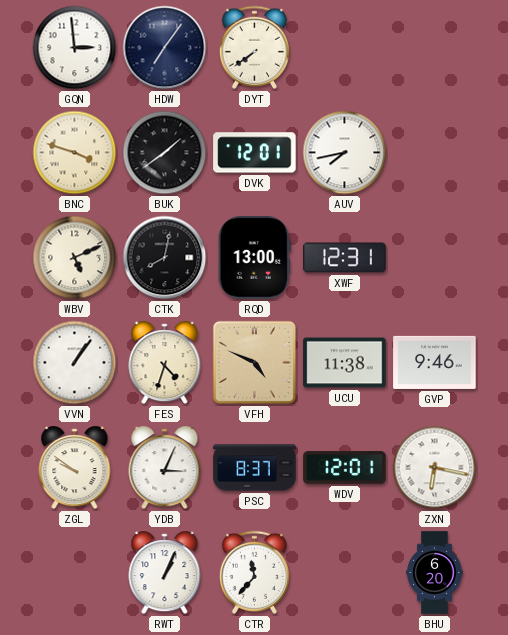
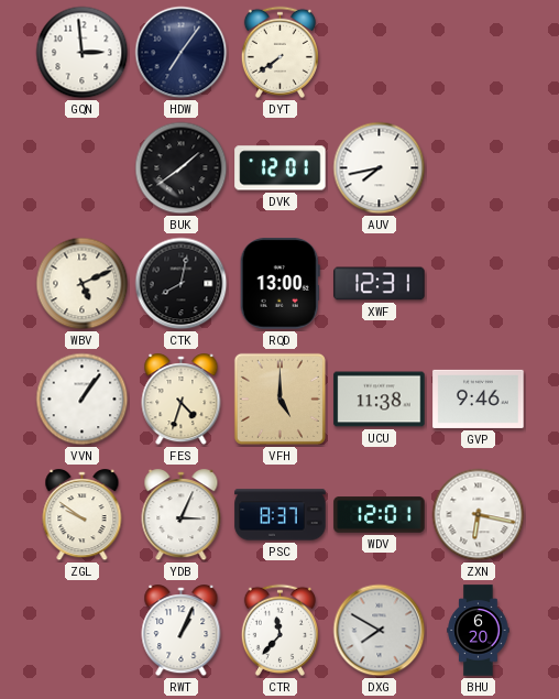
BNC: 3:48 -> none (75, 153)
VFH: 4:49 -> 5:00 (279, 398)
DXG: none -> 7:50 (380, 631)
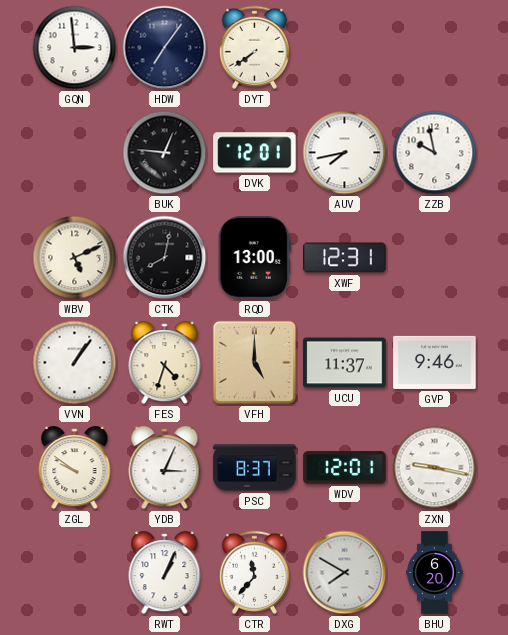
BUK: 1:39 -> 12:46 (165, 153)
ZZB: none -> 9:58 (435, 153)
UCU: 11:38 -> 11:37 (345, 363)
ZXN: 6:17 -> 9:17 (435, 468)
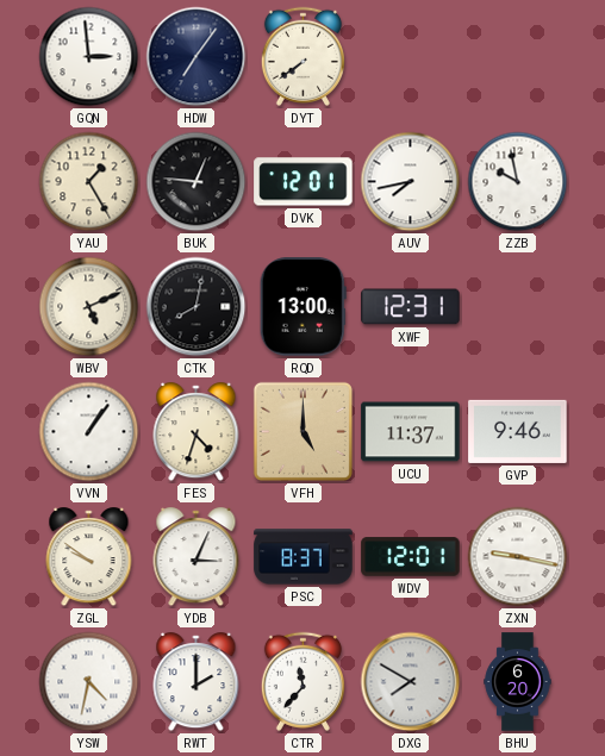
YAU: none -> 1:25 (89, 182)
YSW: none -> 4:32 (89, 682)
RWT: 1:04 -> 2:00 (197, 682)
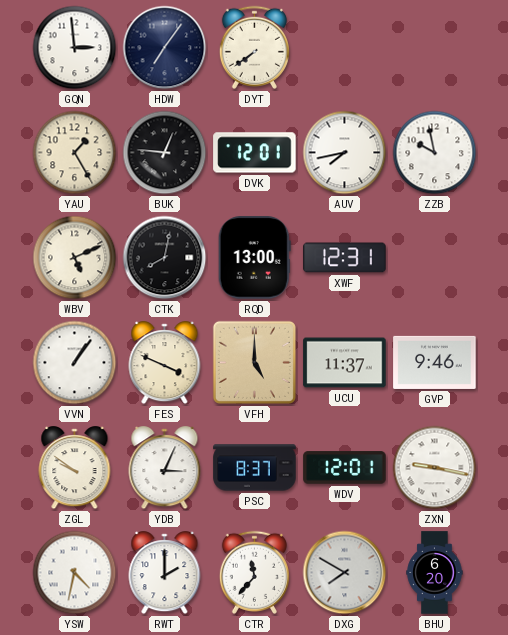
FES: 4:33 -> 3:49 (165, 363)
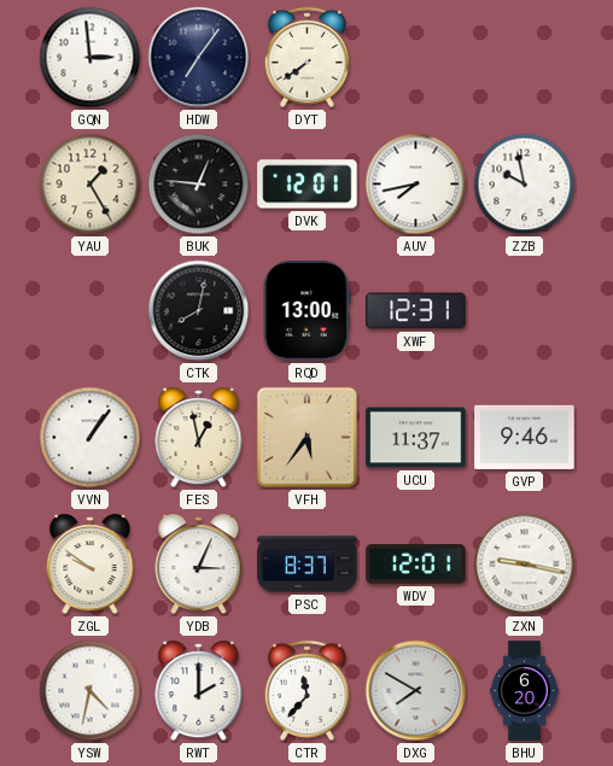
WBV: 5:11 -> none (75, 258)
FES: 3:49 -> 12:58 (199, 438)
VFH: 5:00 -> 5:36 (306, 437)
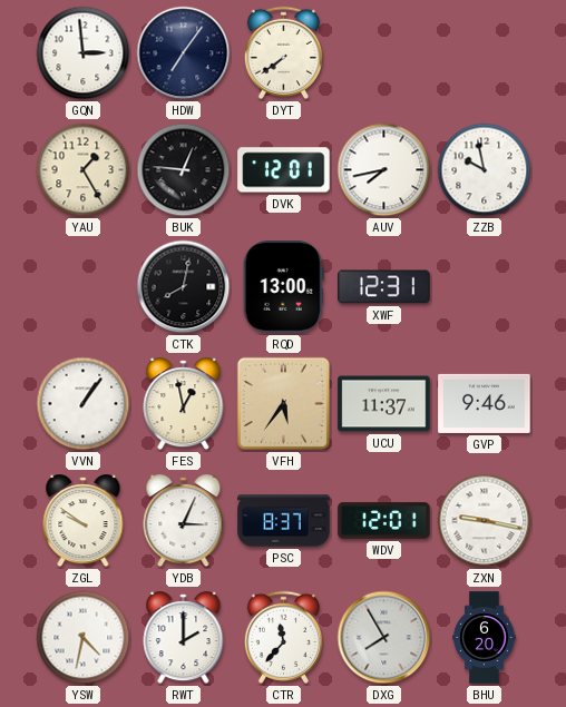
DXG: 7:50 -> 7:55 (384, 638)
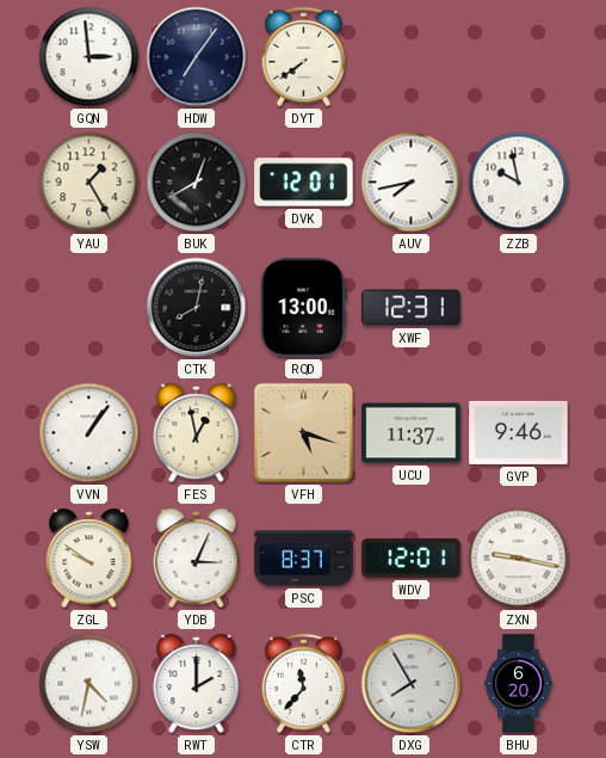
BUK: 12:46 -> 12:40 (197, 183)
VFH: 5:36 -> 5:18 (303, 432)
